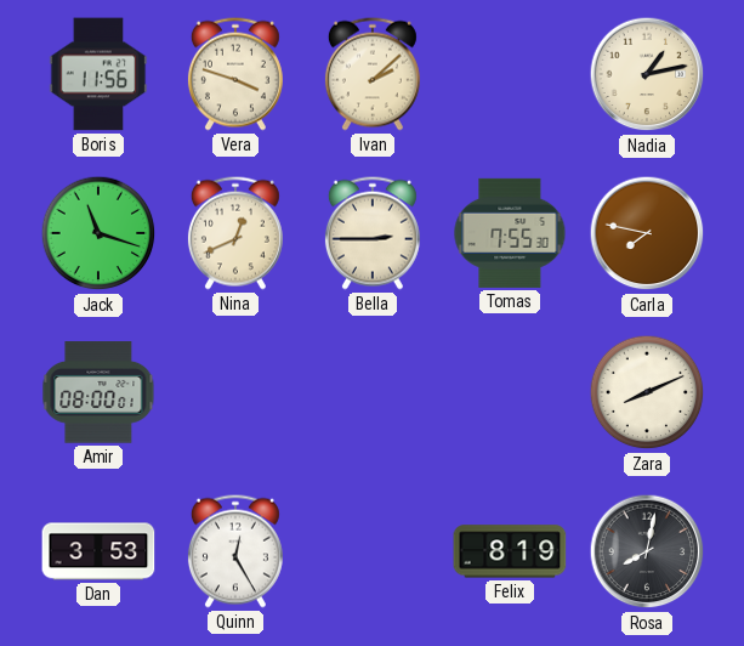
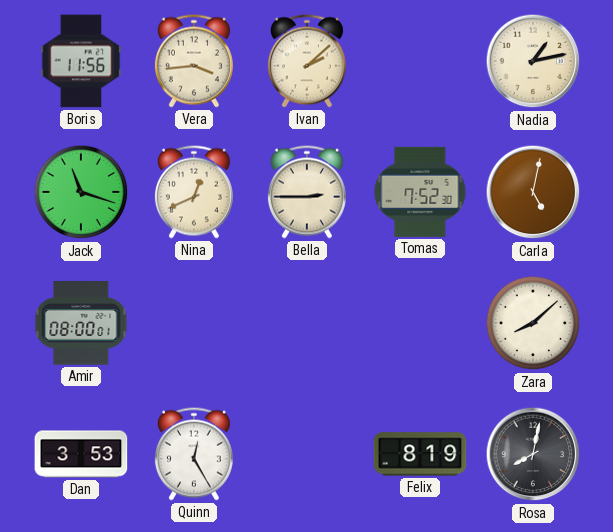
Vera: 3:48 -> 3:44 (194, 61)
Tomas: 7:55 -> 7:52 (420, 192)
Carla: 7:47 -> 5:02 (533, 192)
Zara: 8:11 -> 8:08 (533, 323)
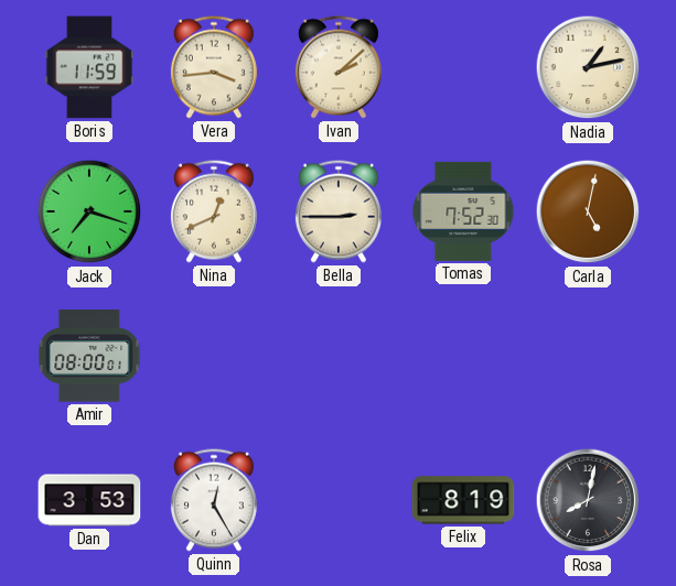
Boris: 11:56 -> 11:59 (89, 67)
Jack: 11:18 -> 7:18 (89, 211)
Zara: 8:08 -> none (533, 323)
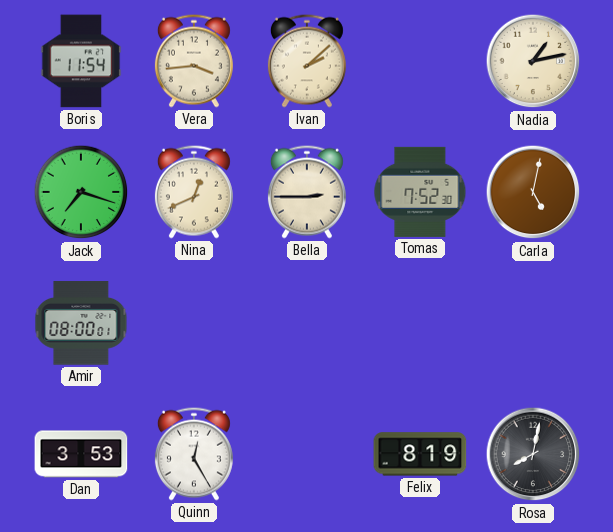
Boris: 11:59 -> 11:54 (81, 61)
